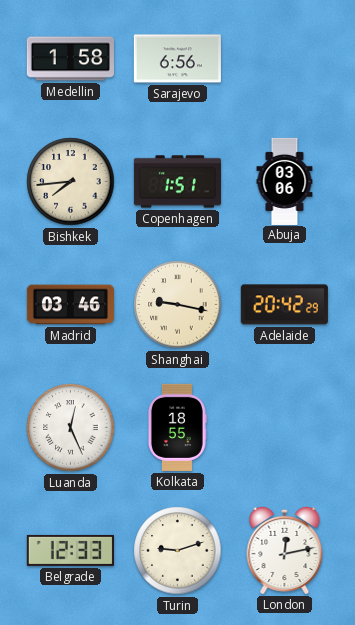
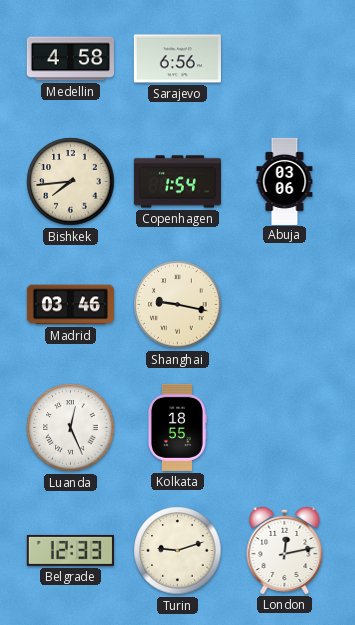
Medellin: 1:58 -> 4:58 (70, 59)
Copenhagen: 1:51 -> 1:54 (177, 182)
Adelaide: 20:42 -> none (284, 305)
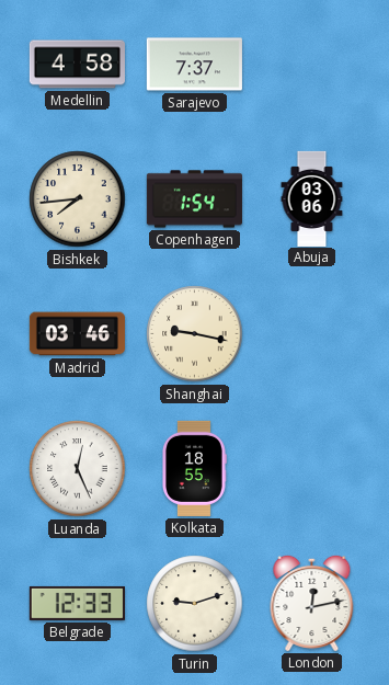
Sarajevo: 6:56 -> 7:37 (194, 65)
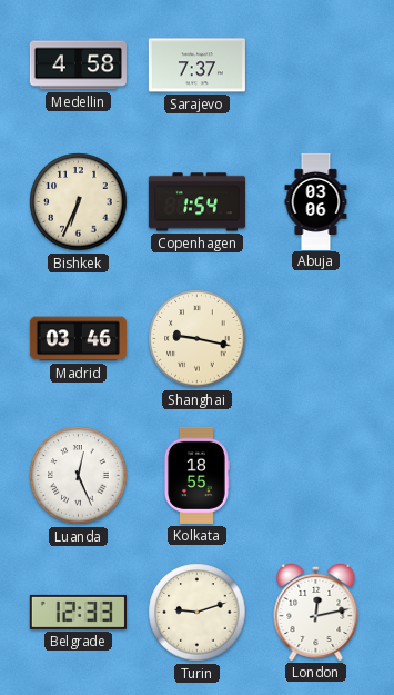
Bishkek: 7:44 -> 6:34 (79, 202)
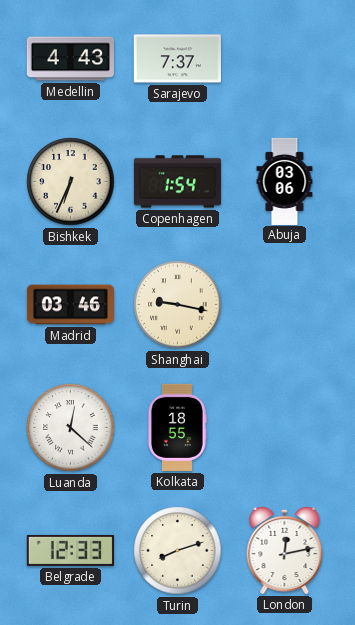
Medellin: 4:58 -> 4:43 (70, 59)
Luanda: 12:26 -> 12:22 (71, 428)
Turin: 9:12 -> 8:12 (178, 551)
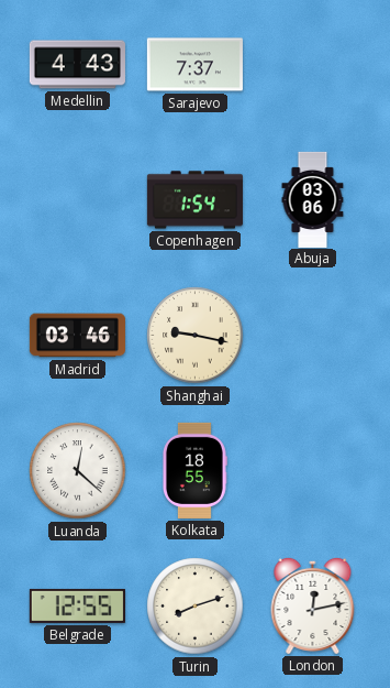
Bishkek: 6:34 -> none (71, 182)
Belgrade: 12:33 -> 12:55 (77, 605)
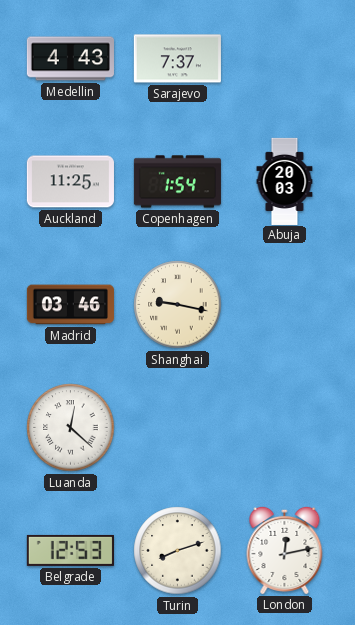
Auckland: none -> 11:25 (70, 182)
Abuja: 03:06 -> 20:03 (285, 181)
Kolkata: 18:55 -> none (196, 470)
Belgrade: 12:55 -> 12:53 (70, 550)
